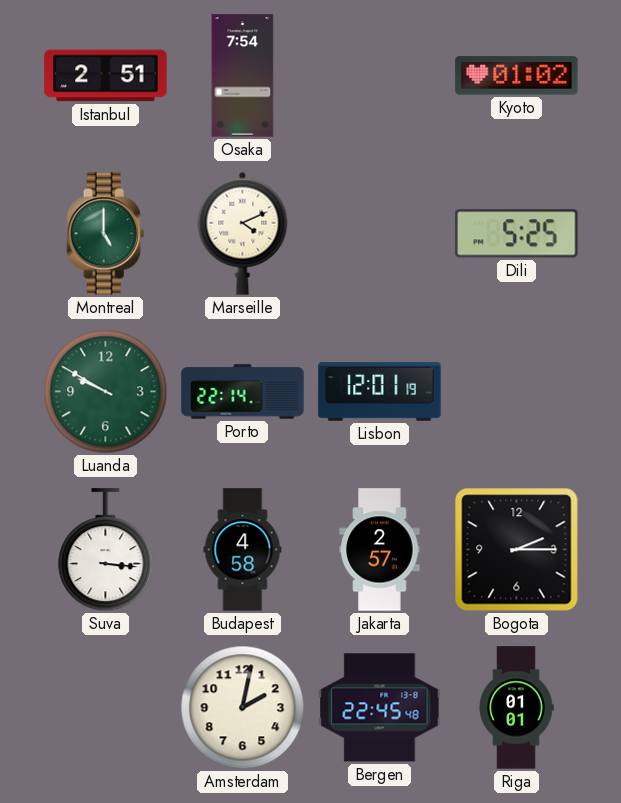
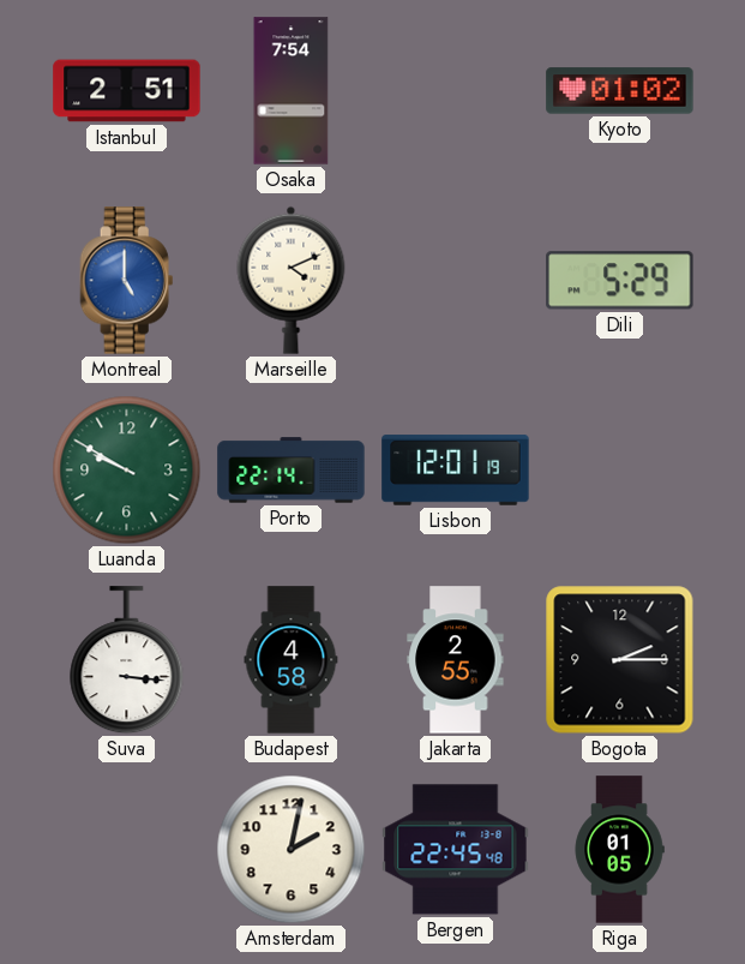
Montreal dial: green -> blue (127, 281)
Dili: 5:25 -> 5:29 (620, 281)
Jakarta: 2:57 -> 2:55 (456, 660)
Riga: 01:01 -> 01:05 (619, 850)
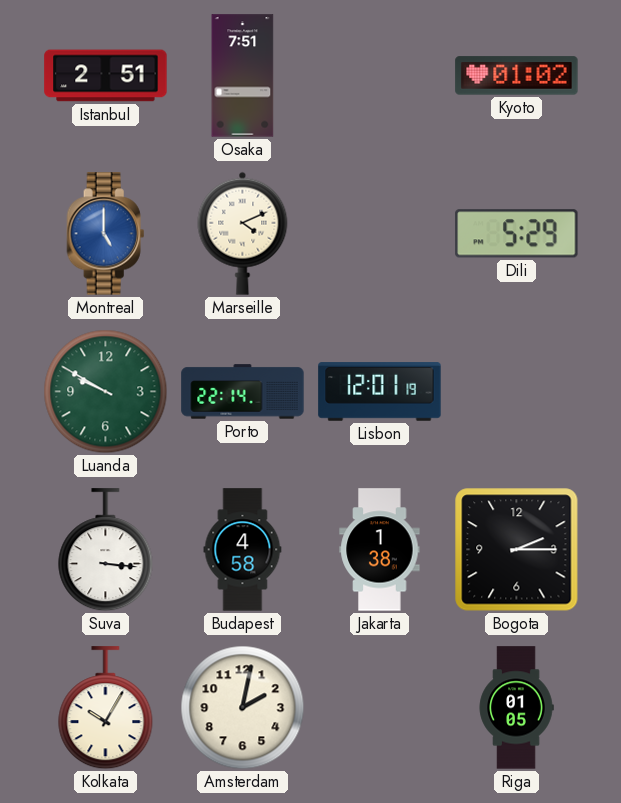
Osaka: 7:54 -> 7:51 (243, 76)
Jakarta: 2:55 -> 1:38 (380, 550)
Kolkata: none -> 10:05 (106, 708)
Bergen: 22:45 -> none (456, 850)
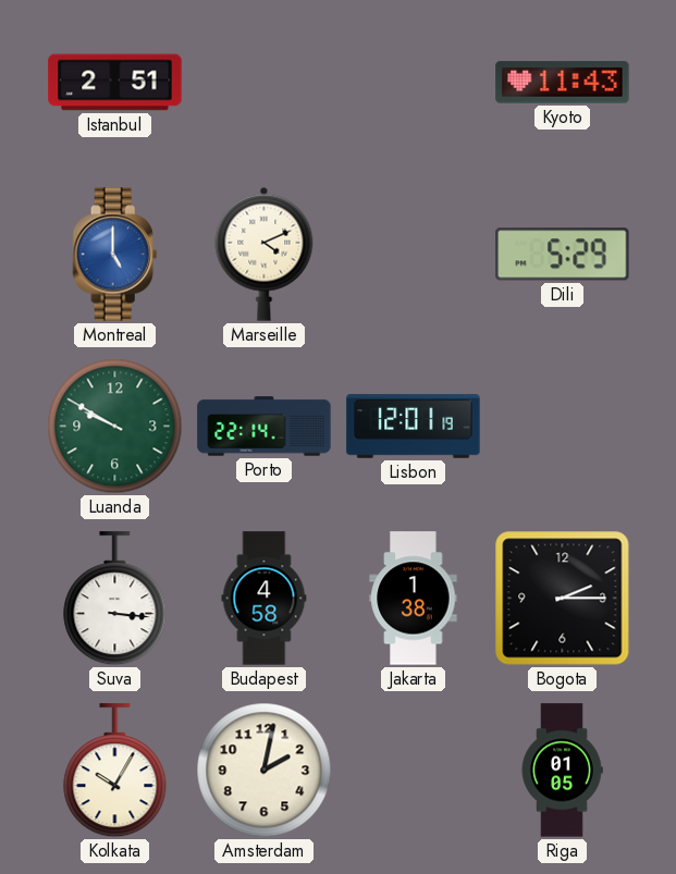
Osaka: 7:51 -> none (243, 76)
Kyoto: 01:02 -> 11:43 (563, 83)
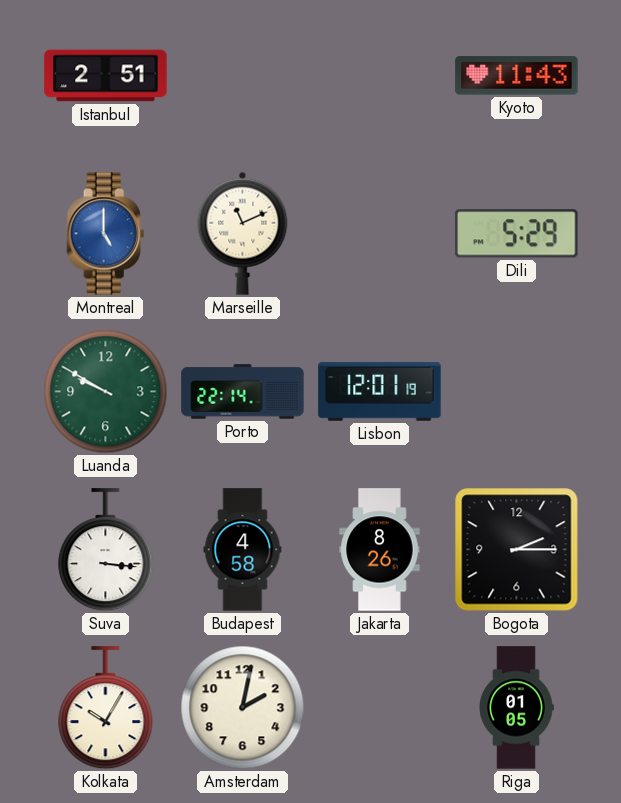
Marseille: 4:11 -> 11:11 (243, 233)
Jakarta: 1:38 -> 8:26 (380, 550)
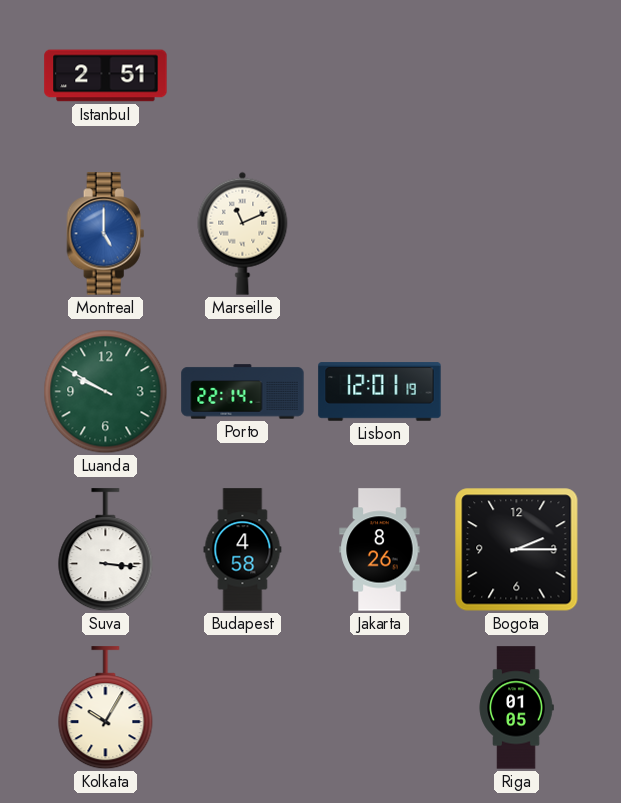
Kyoto: 11:43 -> none (517, 76)
Dili: 5:29 -> none (517, 234)
Amsterdam: 2:02 -> none (243, 708)
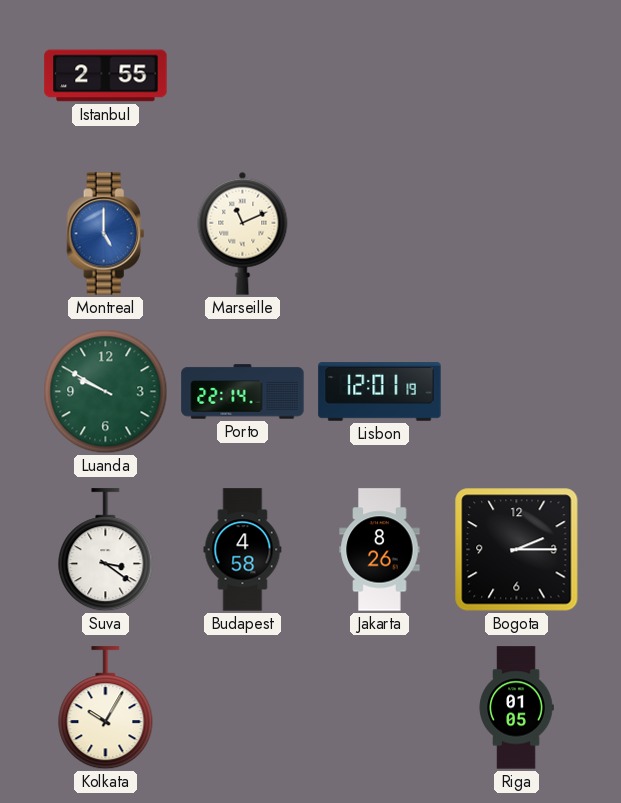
Istanbul: 2:51 -> 2:55 (106, 76)
Suva: 3:16 -> 3:21 (106, 550)
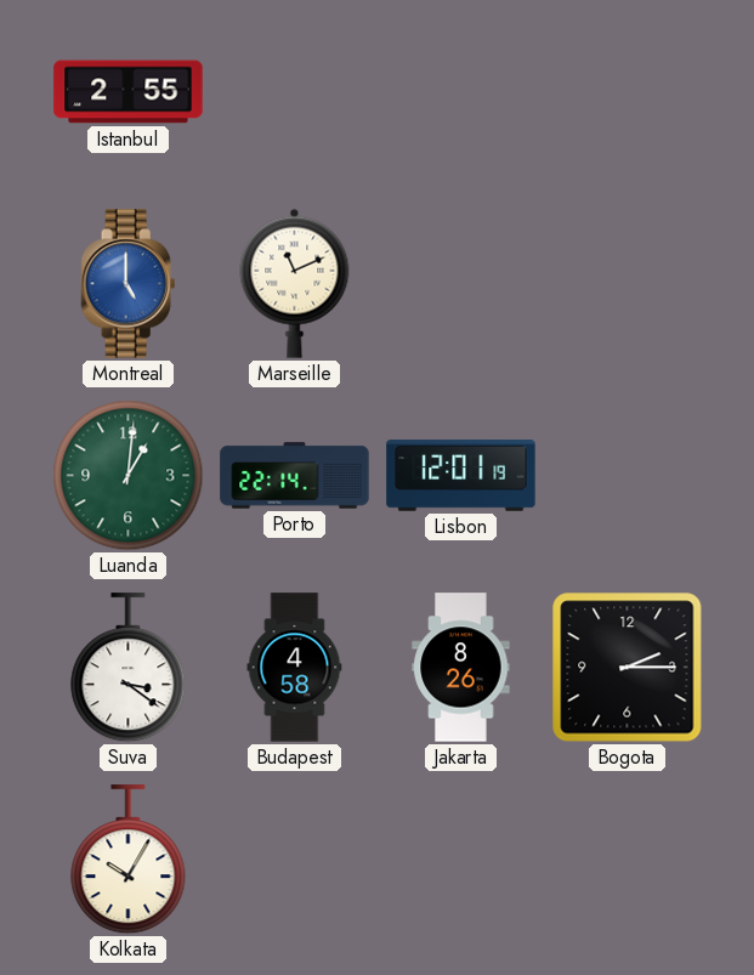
Luanda: 9:50 -> 1:01 (129, 476)
Riga: 01:05 -> none (516, 708)
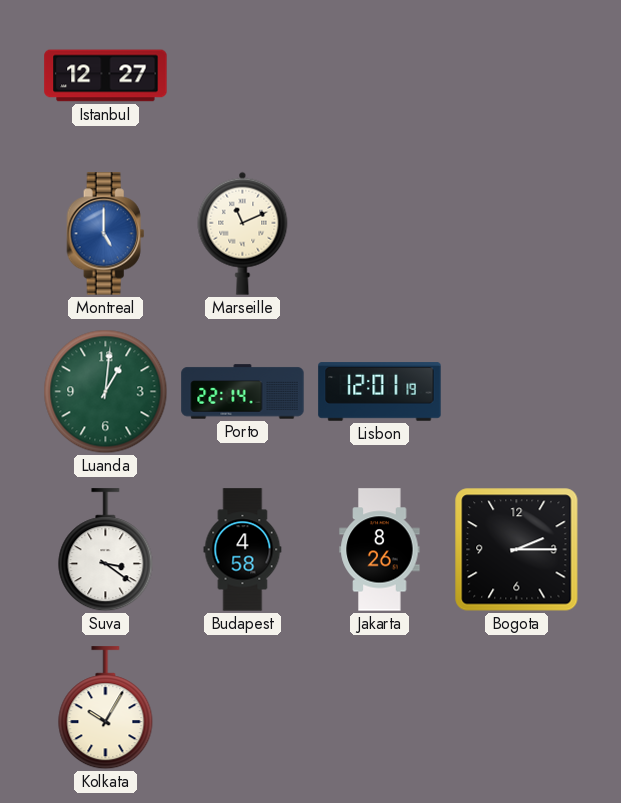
Istanbul: 2:55 -> 12:27 (106, 76)
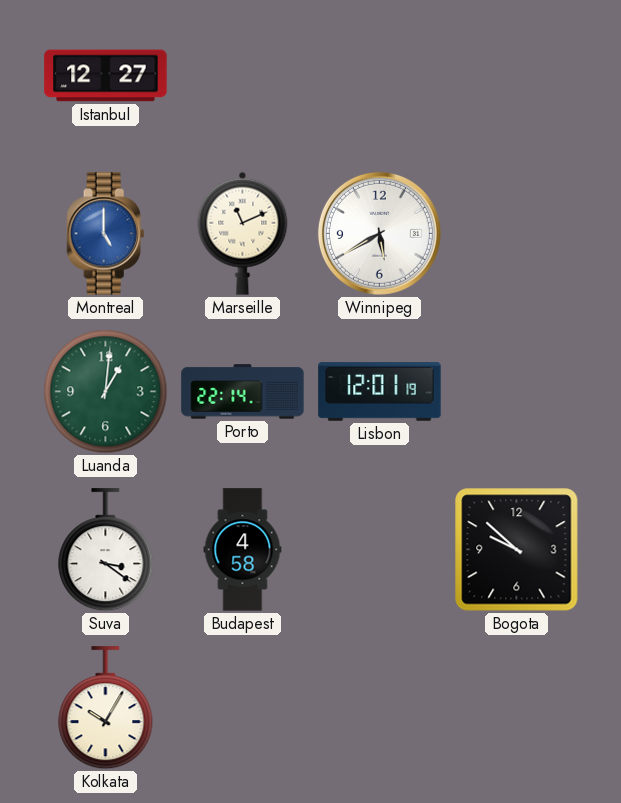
Winnipeg: none -> 5:40 (379, 233)
Jakarta: 8:26 -> none (380, 550)
Bogota: 2:15 -> 9:52 (517, 550)
